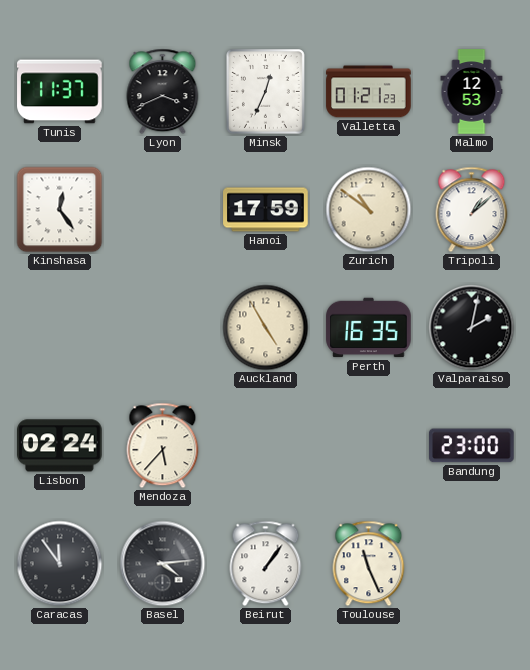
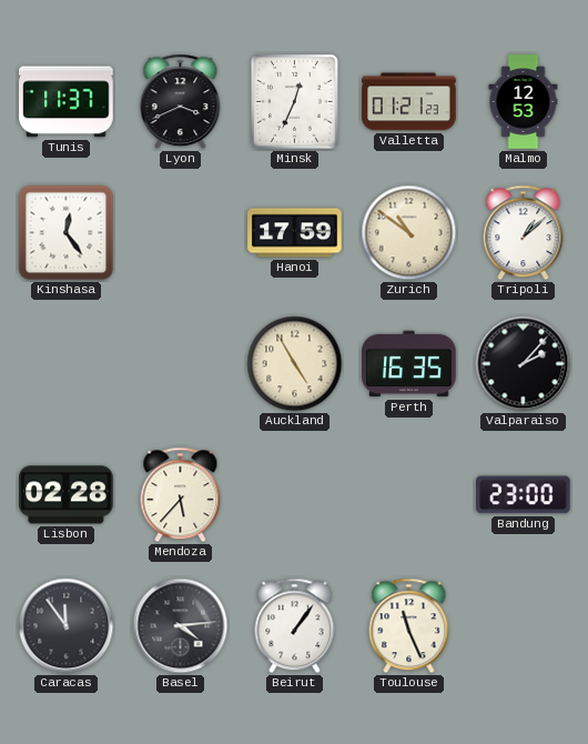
Valparaiso: 2:02 -> 2:07 (524, 364)
Lisbon: 02:24 -> 02:28 (67, 495)
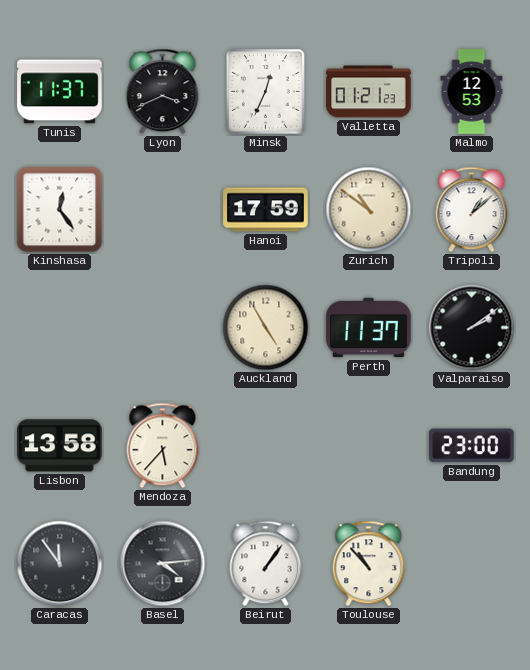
Perth: 16:35 -> 11:37 (369, 328)
Valparaiso: 2:07 -> 2:09 (472, 328)
Lisbon: 02:28 -> 13:58 (60, 446)
Toulouse: 11:26 -> 10:53 (369, 564)
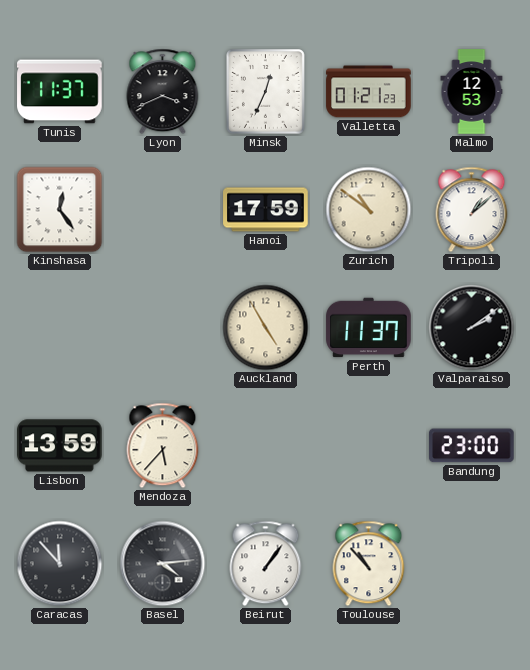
Lisbon: 13:58 -> 13:59 (60, 446)
Caracas: 11:54 -> 11:53 (60, 564)
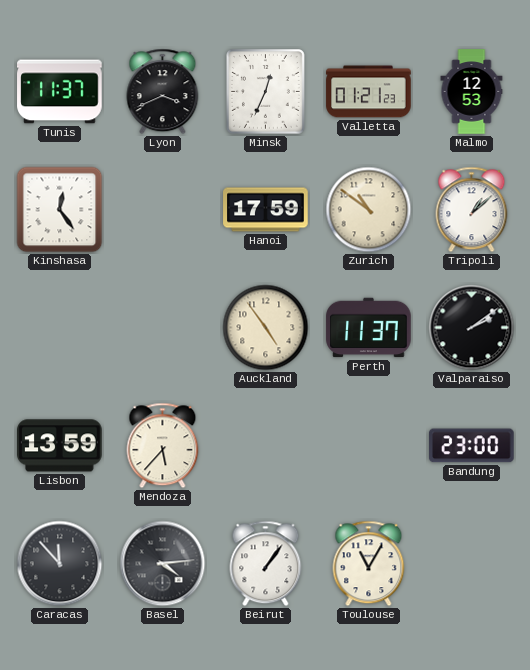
Auckland: 4:55 -> 4:54 (266, 328)
Toulouse: 10:53 -> 11:05 (369, 564)
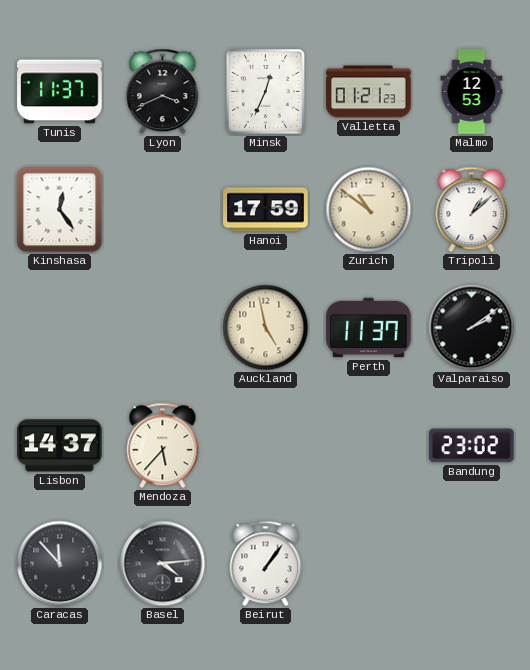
Auckland: 4:54 -> 4:58 (266, 328)
Lisbon: 13:59 -> 14:37 (60, 446)
Bandung: 23:00 -> 23:02 (472, 446)
Toulouse: 11:05 -> none (369, 564)
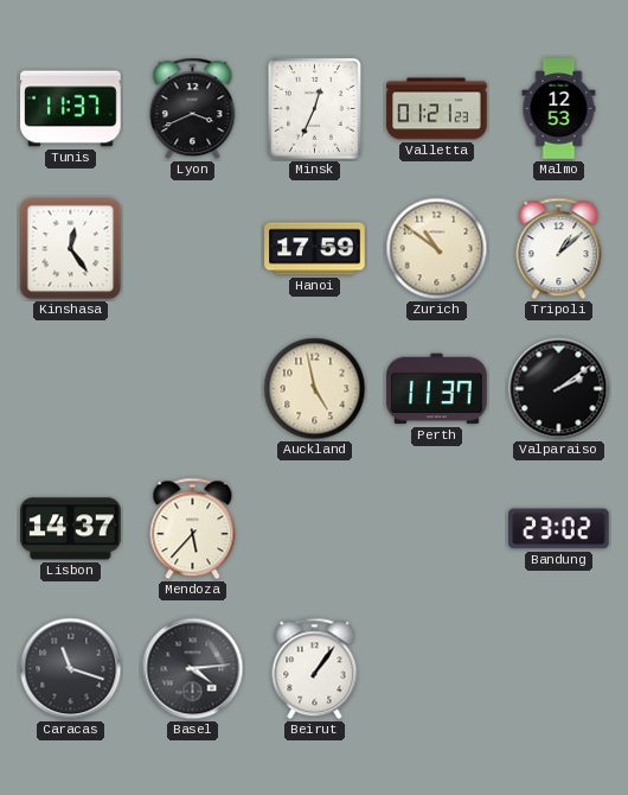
Caracas: 11:53 -> 11:18 (71, 669)
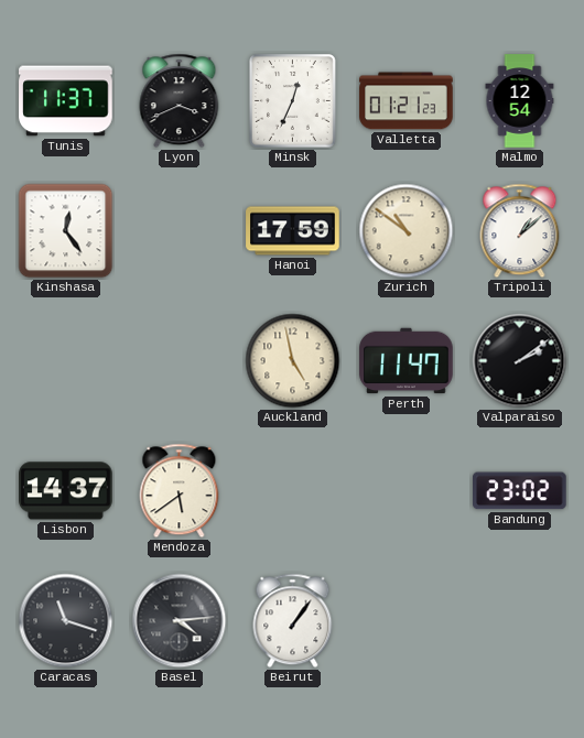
Malmo: 12:53 -> 12:54 (520, 101)
Perth: 11:37 -> 11:47 (407, 361)
Mendoza: 5:37 -> 5:39 (180, 491)
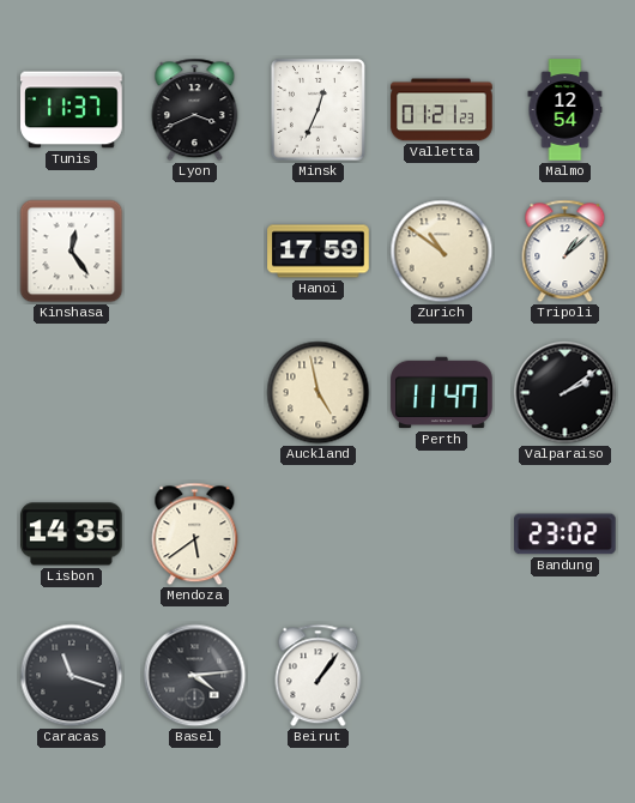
Lisbon: 14:37 -> 14:35 (72, 535)
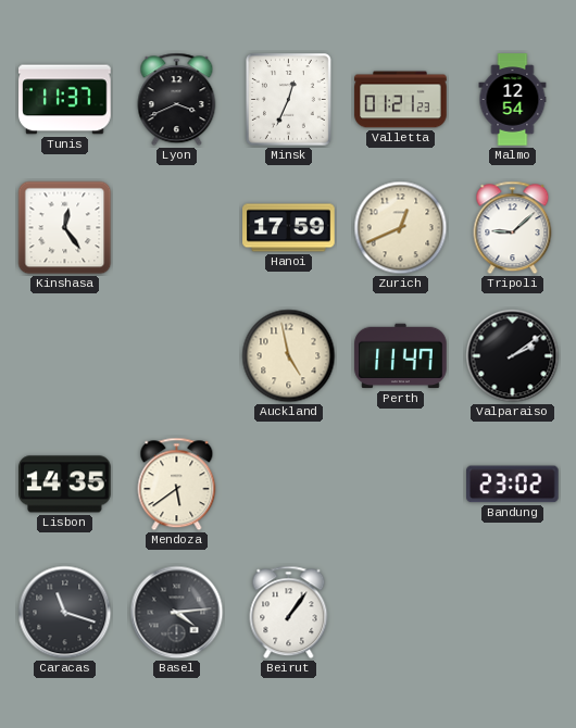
Zurich: 10:51 -> 12:41 (401, 228)
Tripoli: 1:08 -> 9:08 (513, 228)
